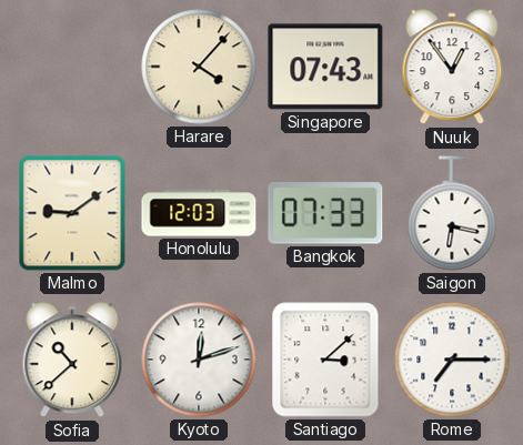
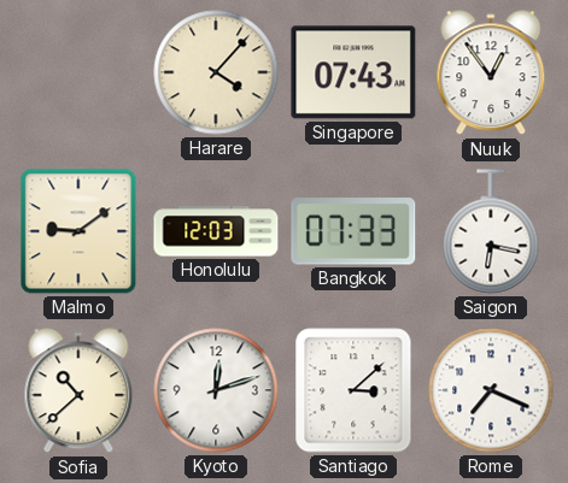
Rome: 7:15 -> 7:19 (491, 390)
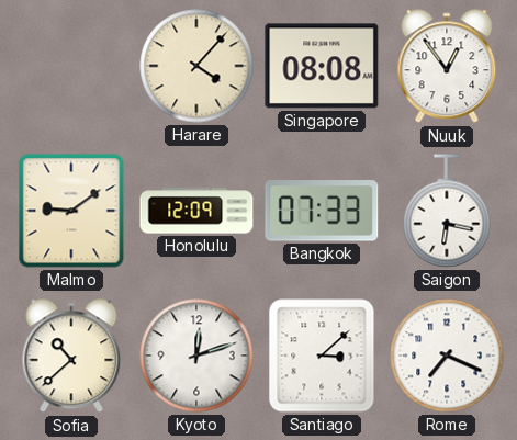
Singapore: 07:43 -> 08:08 (322, 66)
Honolulu: 12:03 -> 12:09 (196, 211)
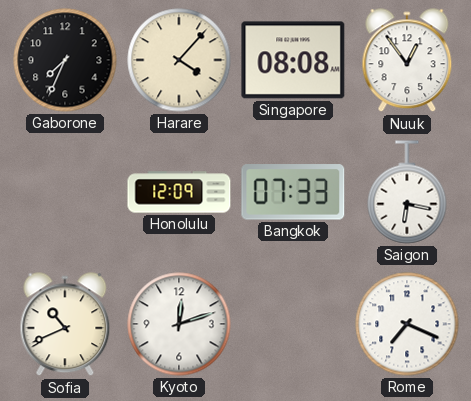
Gaborone: none -> 7:34 (65, 60)
Malmo: 9:09 -> none (71, 211)
Sofia: 10:38 -> 10:41 (65, 325)
Santiago: 3:08 -> none (322, 356)
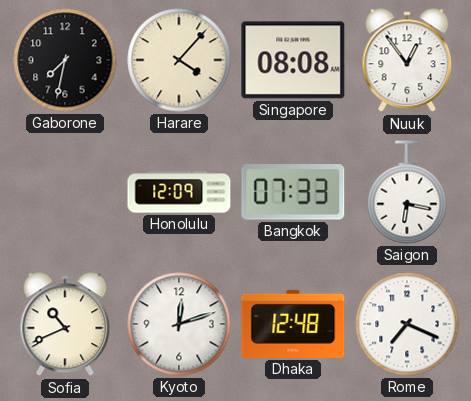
Gaborone: 7:34 -> 7:32 (65, 60)
Dhaka: none -> 12:48 (293, 324)
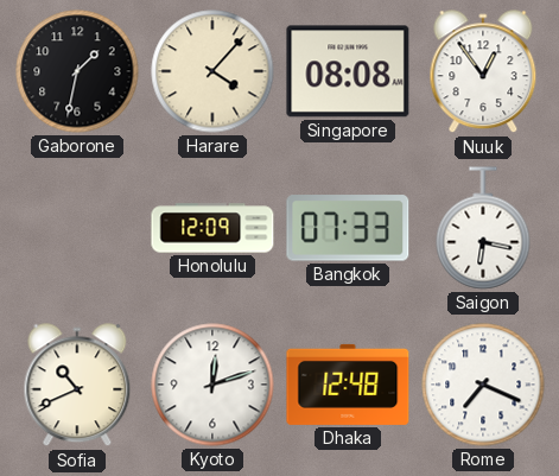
Gaborone: 7:32 -> 1:32 (77, 71)
